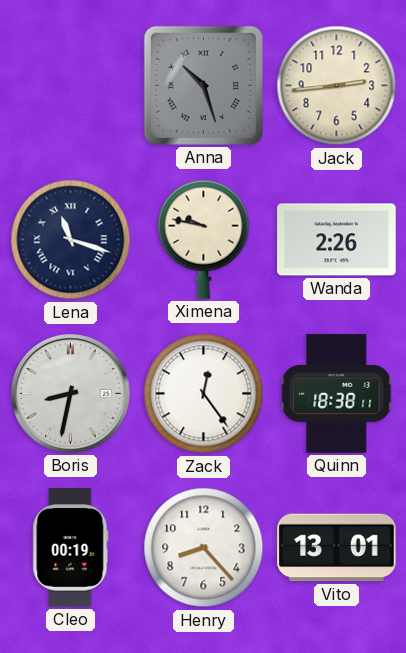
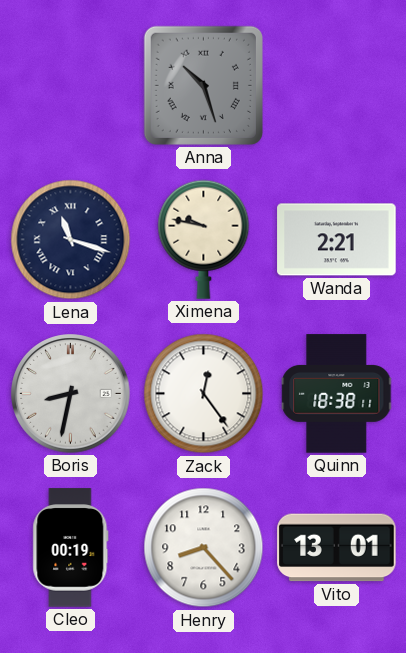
Jack: 2:44 -> none (337, 86)
Wanda: 2:26 -> 2:21 (337, 240)
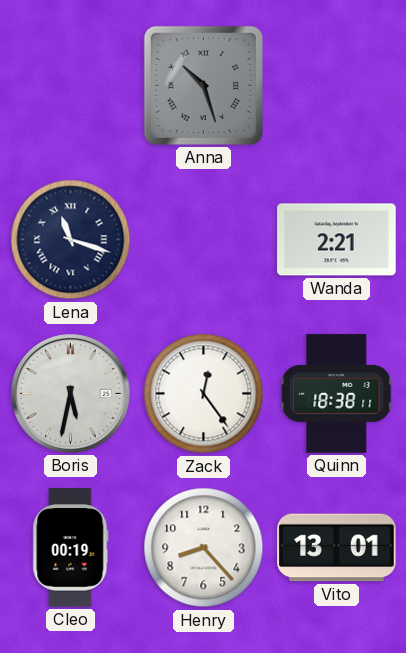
Ximena: 9:47 -> none (204, 239)
Boris: 8:32 -> 5:32 (71, 394)
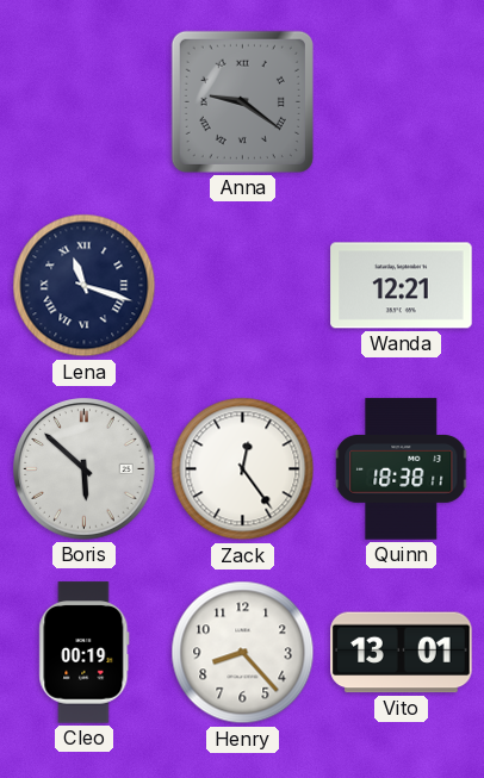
Anna: 10:27 -> 9:21 (242, 101)
Wanda: 2:21 -> 12:21 (402, 286)
Boris: 5:32 -> 5:52 (85, 469)
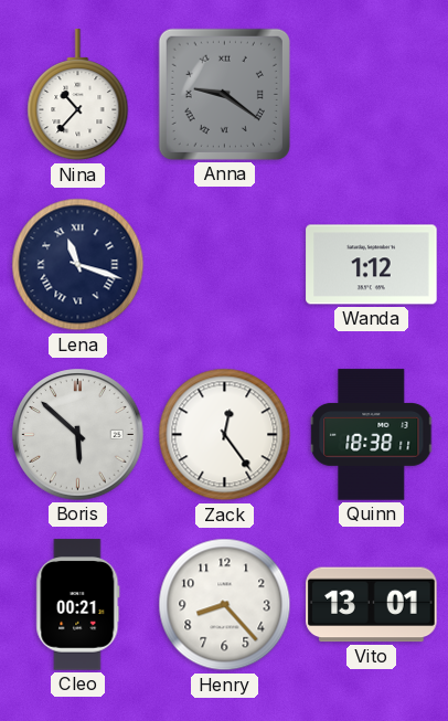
Nina: none -> 10:37 (78, 95)
Wanda: 12:21 -> 1:12 (372, 265)
Cleo: 00:19 -> 00:21 (78, 605)
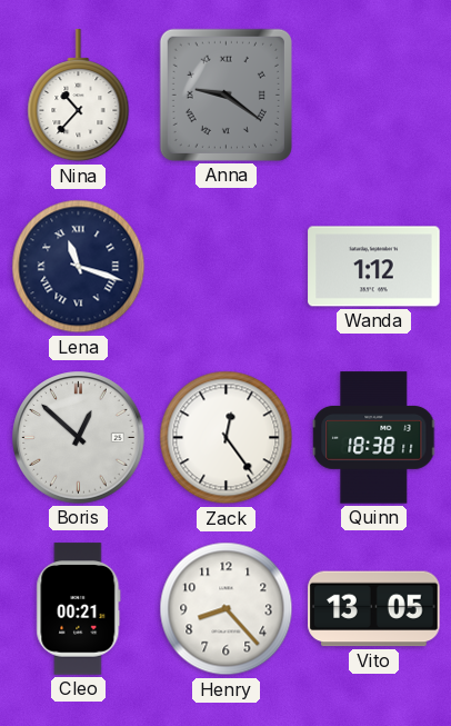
Boris: 5:52 -> 12:52 (79, 438)
Vito: 13:01 -> 13:05 (374, 609)
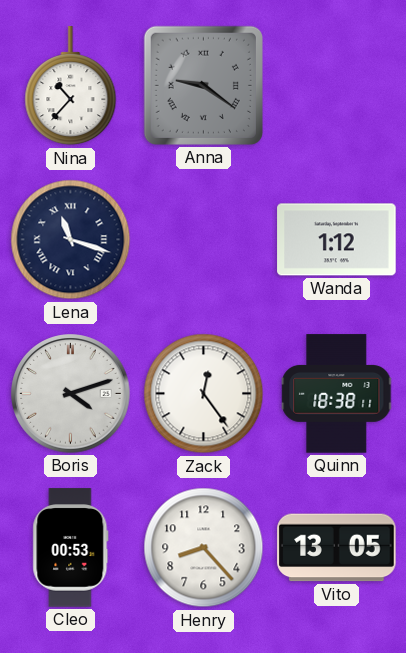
Boris: 12:52 -> 4:12 (71, 394)
Cleo: 00:21 -> 00:53 (71, 548)
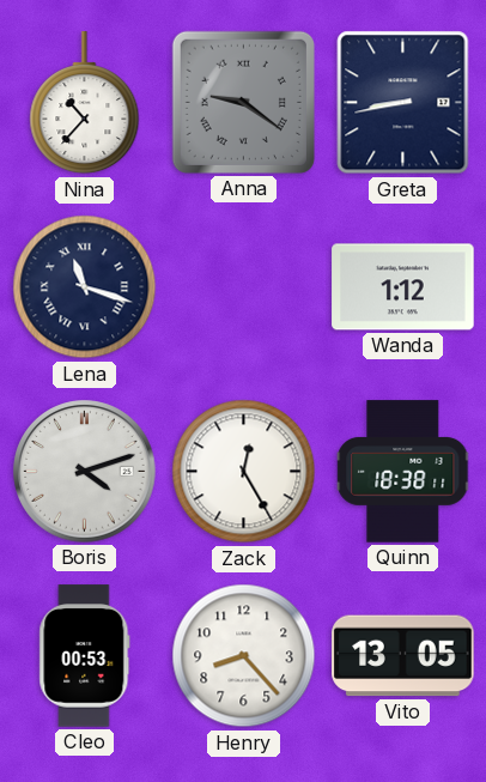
Greta: none -> 8:43 (403, 103)
Zack: 12:24 -> 12:25 (244, 472)
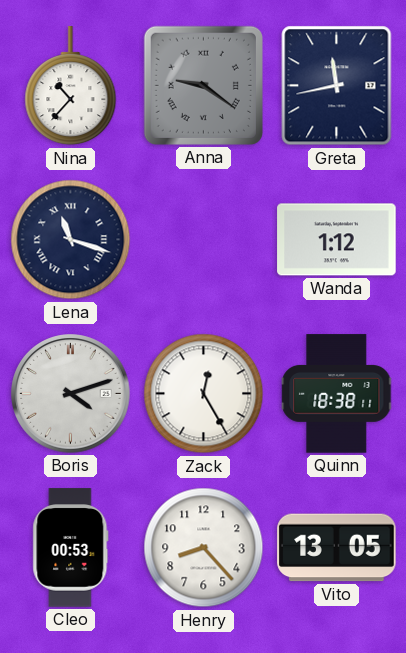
Greta: 8:43 -> 11:43 (337, 86)
